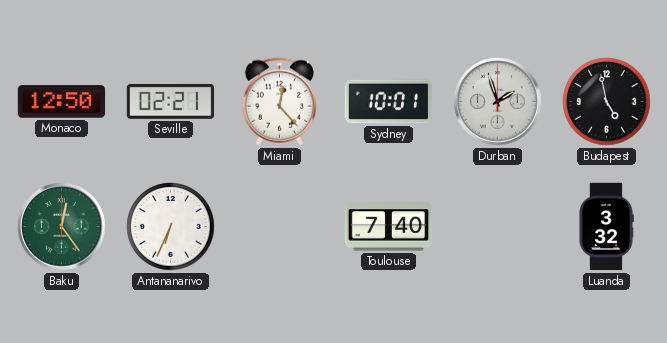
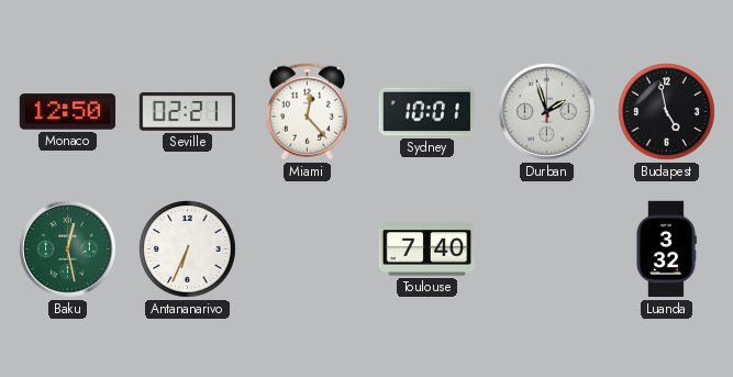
Baku: 12:24 -> 12:28 (68, 250)
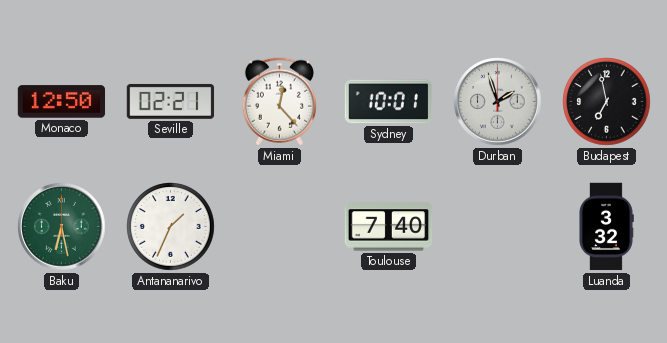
Budapest: 4:58 -> 6:58 (607, 102)
Baku: 12:28 -> 6:28 (62, 227)
Antananarivo: 6:34 -> 1:34 (171, 227)
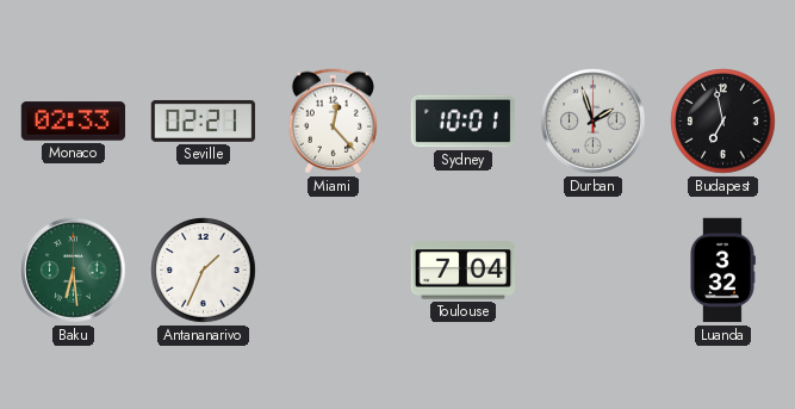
Monaco: 12:50 -> 02:33 (74, 122)
Baku: 6:28 -> 6:29 (74, 271)
Toulouse: 7:40 -> 7:04 (464, 271)
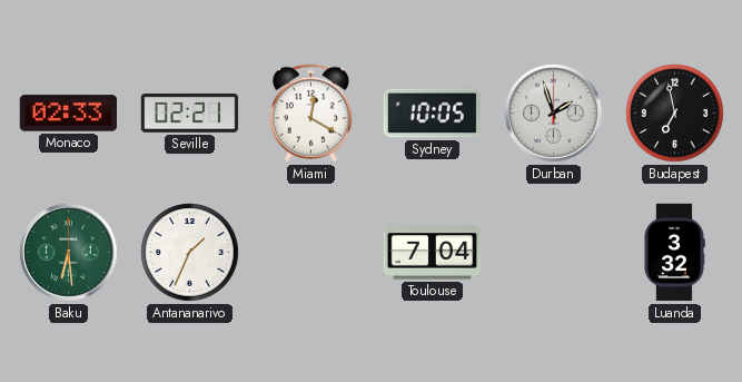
Miami: 12:23 -> 12:20 (310, 114)
Sydney: 10:01 -> 10:05 (433, 114)
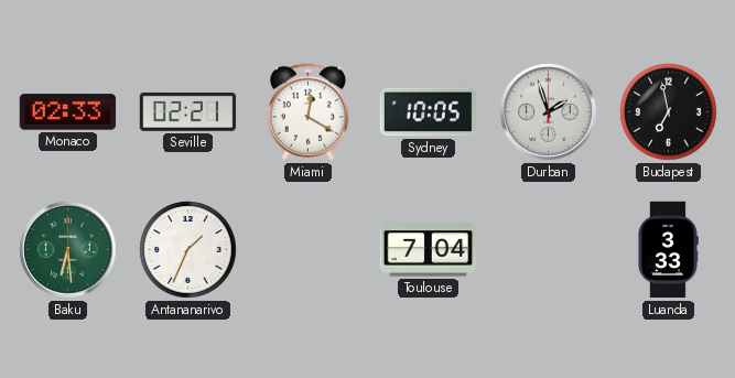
Luanda: 3:32 -> 3:33 (668, 250)
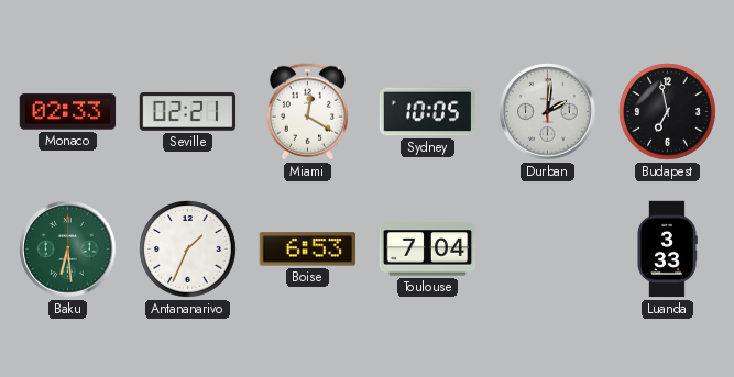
Durban: 1:57 -> 2:01 (548, 112)
Boise: none -> 6:53 (307, 250)
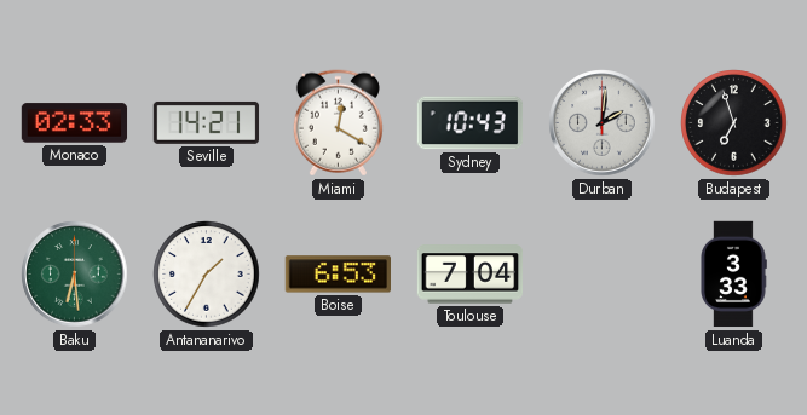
Seville: 02:21 -> 14:21 (207, 122)
Sydney: 10:05 -> 10:43 (471, 123)
Budapest: 6:58 -> 6:57 (734, 123)
Antananarivo: 1:34 -> 1:35 (207, 275)
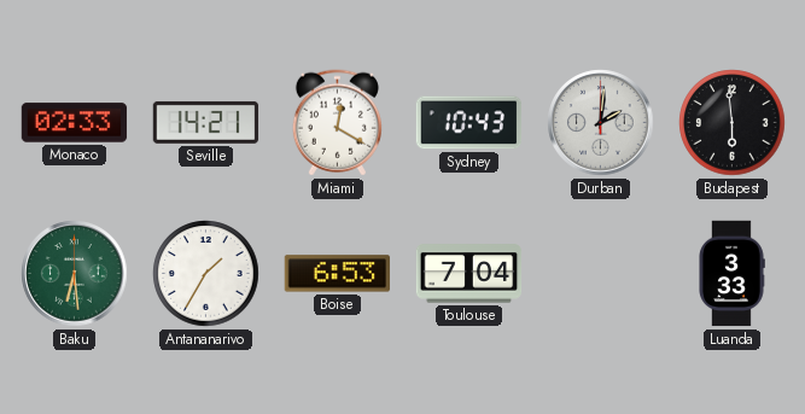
Budapest: 6:57 -> 5:59 (733, 123)
